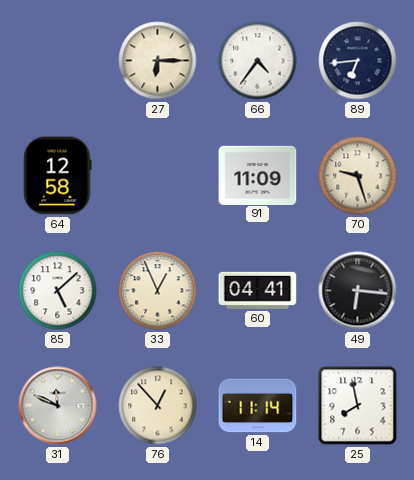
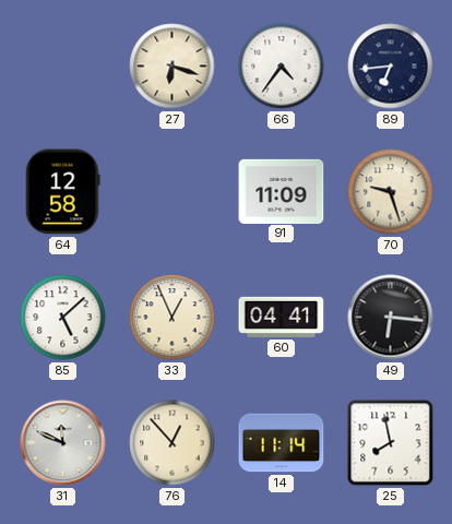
27: 6:15 -> 6:18 (173, 67)
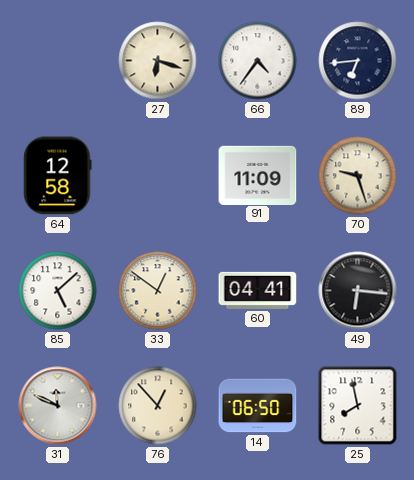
33: 12:56 -> 12:51 (158, 291)
14: 11:14 -> 06:50 (258, 406)
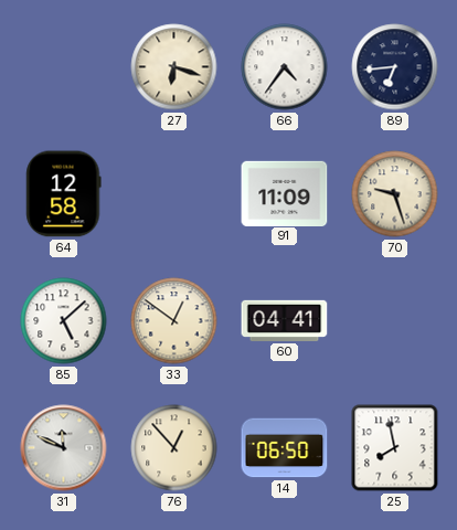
49: 6:16 -> none (358, 291)
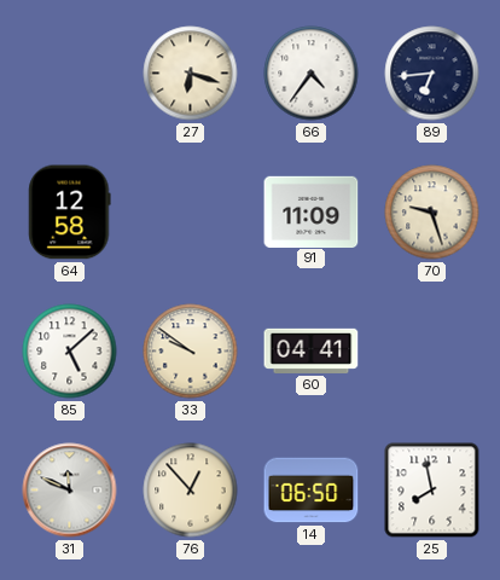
33: 12:51 -> 9:51 (191, 352)
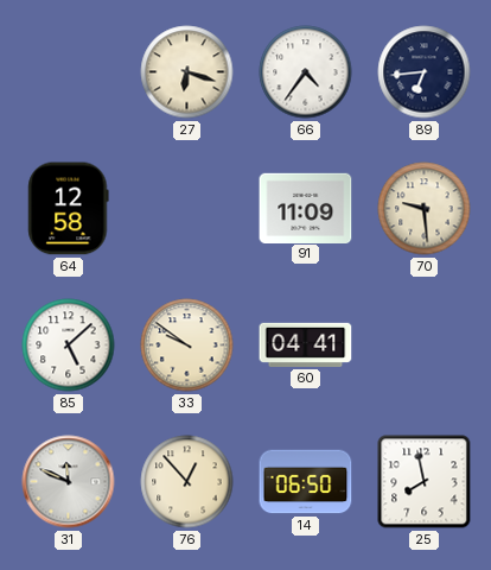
70: 9:27 -> 9:29 (425, 209)
